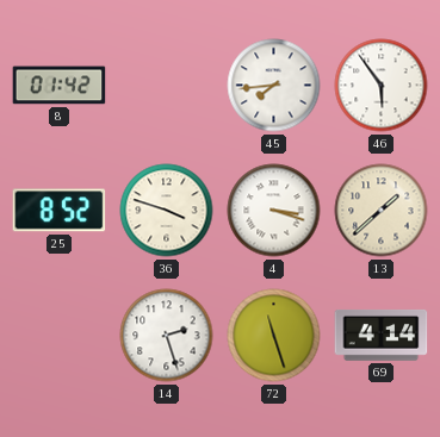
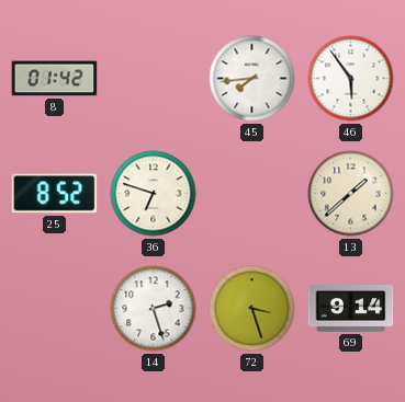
36: 3:48 -> 6:48 (154, 194)
4: 3:18 -> none (274, 211)
72: 11:27 -> 3:27 (252, 309)
69: 4:14 -> 9:14 (351, 309)
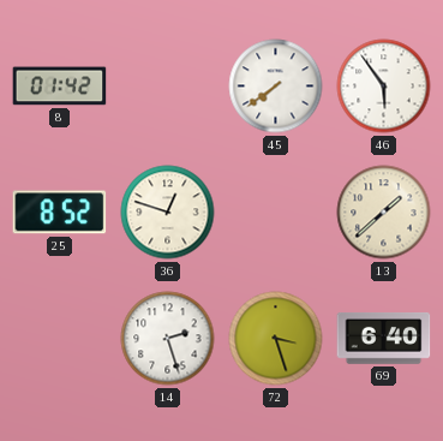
45: 7:44 -> 7:39 (276, 87)
36: 6:48 -> 12:48 (168, 213)
69: 9:14 -> 6:40 (384, 339)
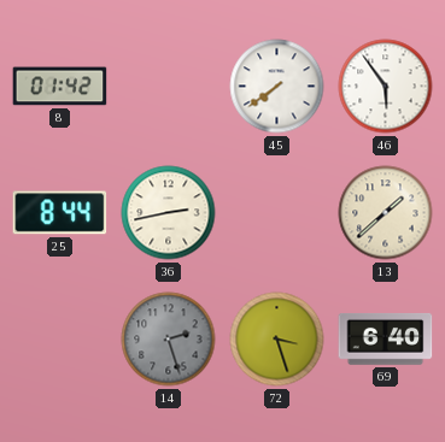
25: 8:52 -> 8:44 (60, 213)
36: 12:48 -> 2:43 (169, 213)
14 dial: white -> grey (169, 340)
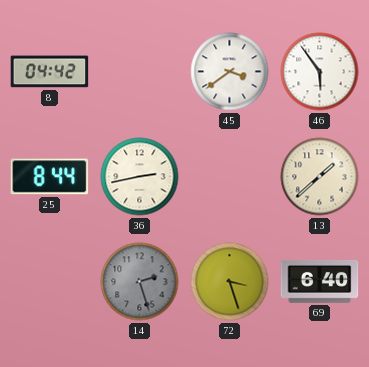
8: 01:42 -> 04:42 (50, 72)
45: 7:39 -> 3:39 (230, 72)
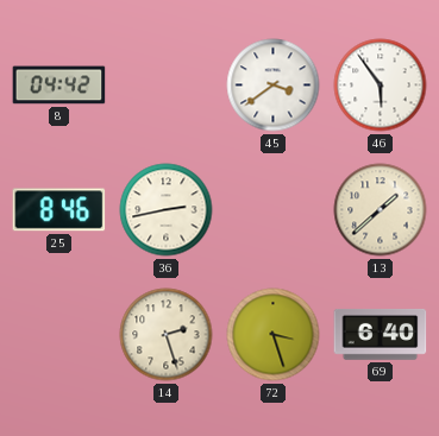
25: 8:44 -> 8:46 (59, 210)
14 dial: grey -> cream (167, 335)
